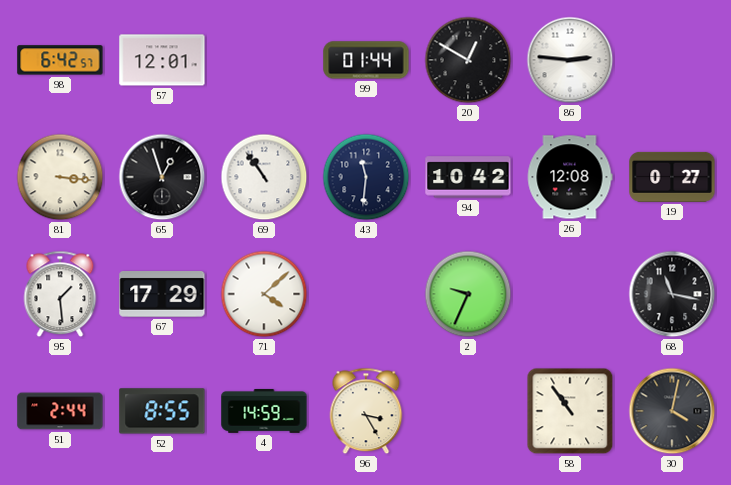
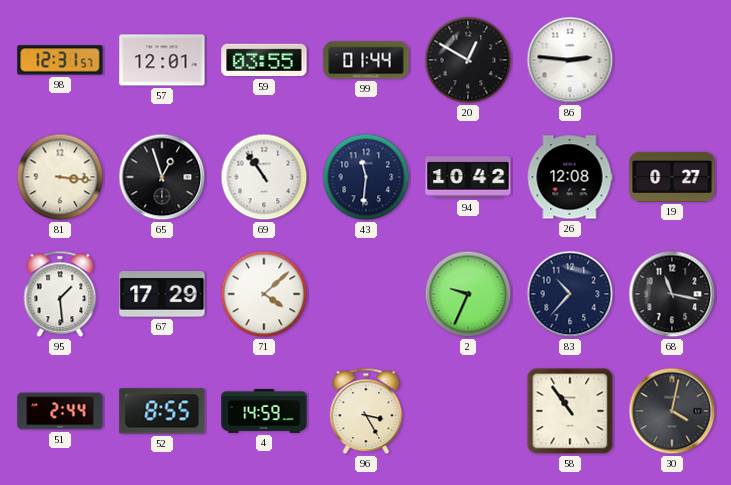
98: 6:42 -> 12:31 (60, 60)
59: none -> 03:55 (264, 60)
83: none -> 10:37 (570, 294)
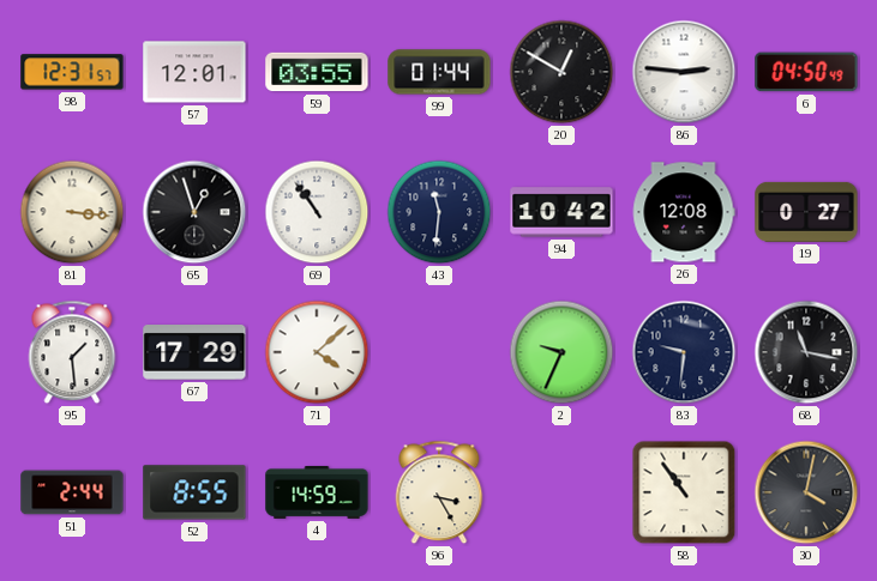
6: none -> 04:50 (806, 72)
83: 10:37 -> 9:31 (684, 352)
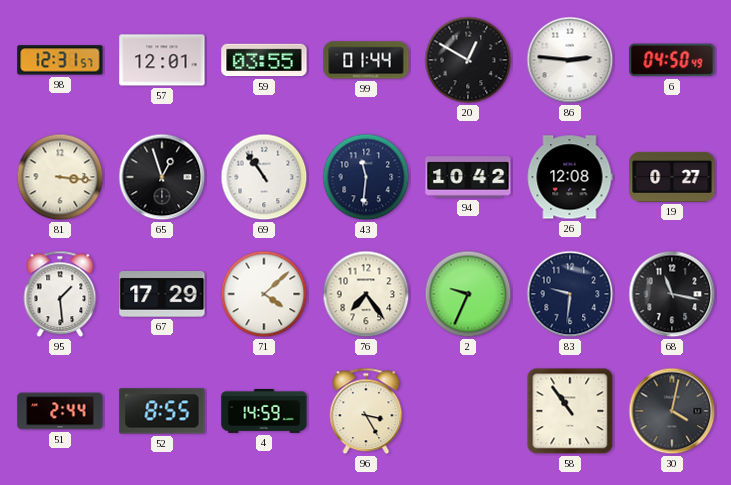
76: none -> 7:24 (366, 294)
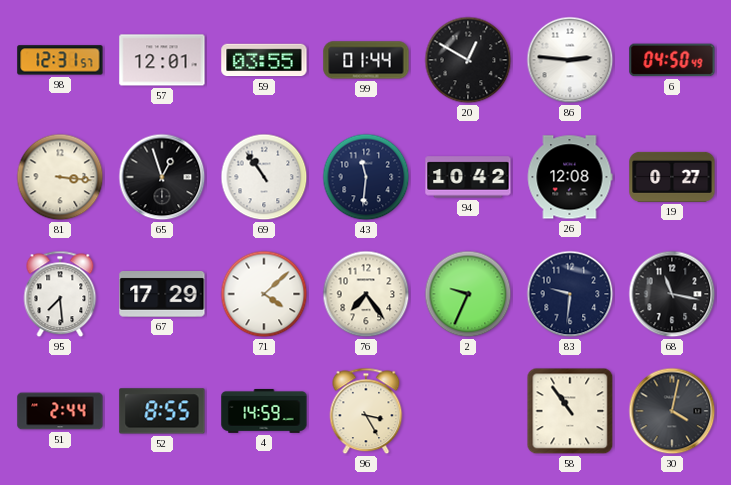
95: 1:29 -> 7:29 (60, 294)
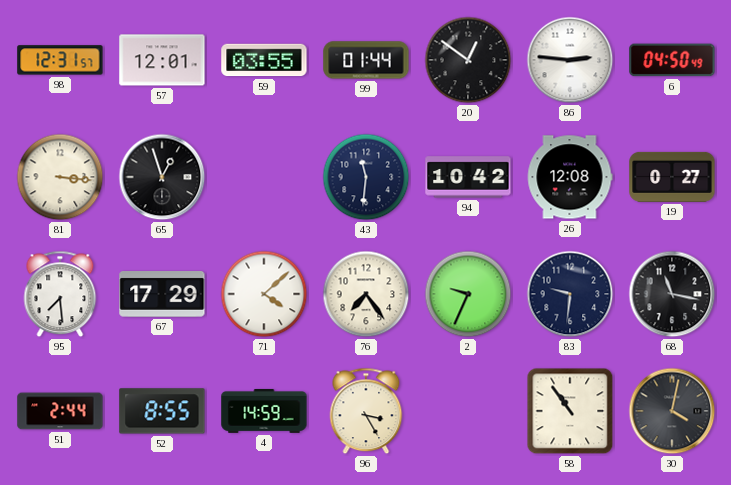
20: 12:50 -> 12:51 (468, 60)
69: 10:54 -> none (264, 177)
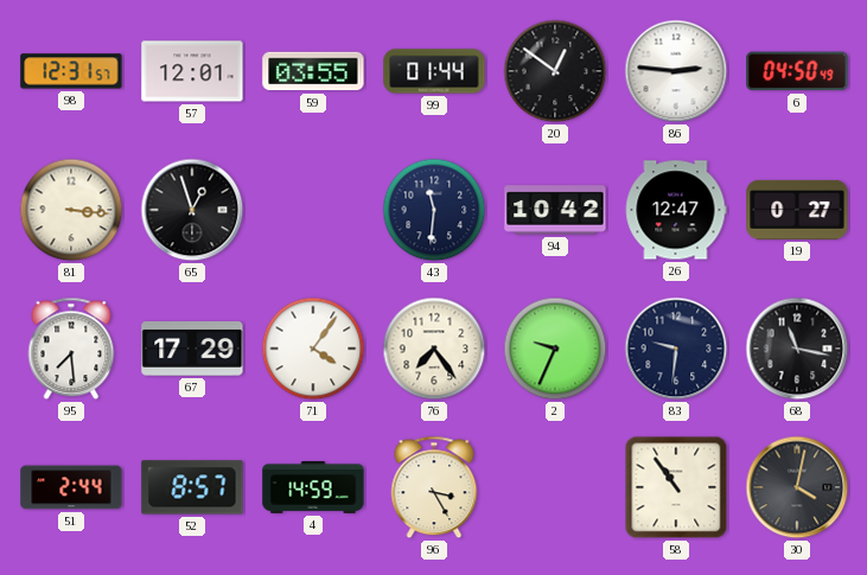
26: 12:08 -> 12:47 (676, 210)
71: 4:08 -> 4:06 (313, 349)
52: 8:55 -> 8:57 (192, 487)
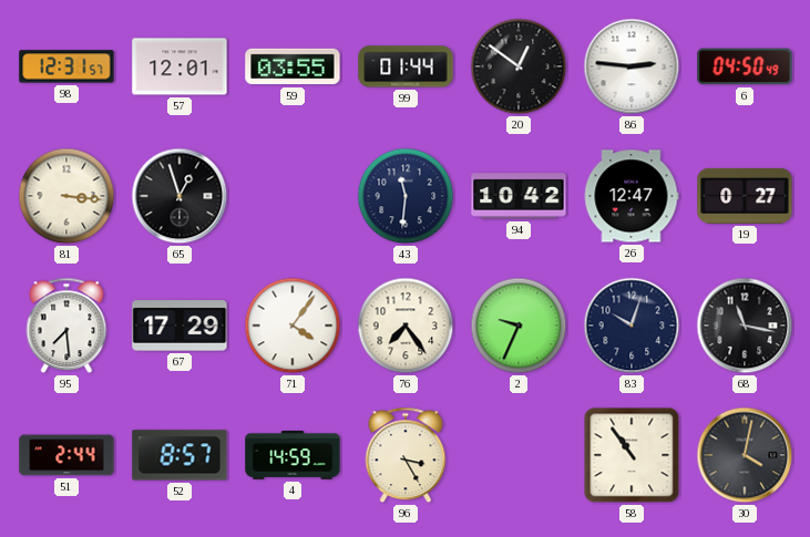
83: 9:31 -> 10:03 (632, 326)
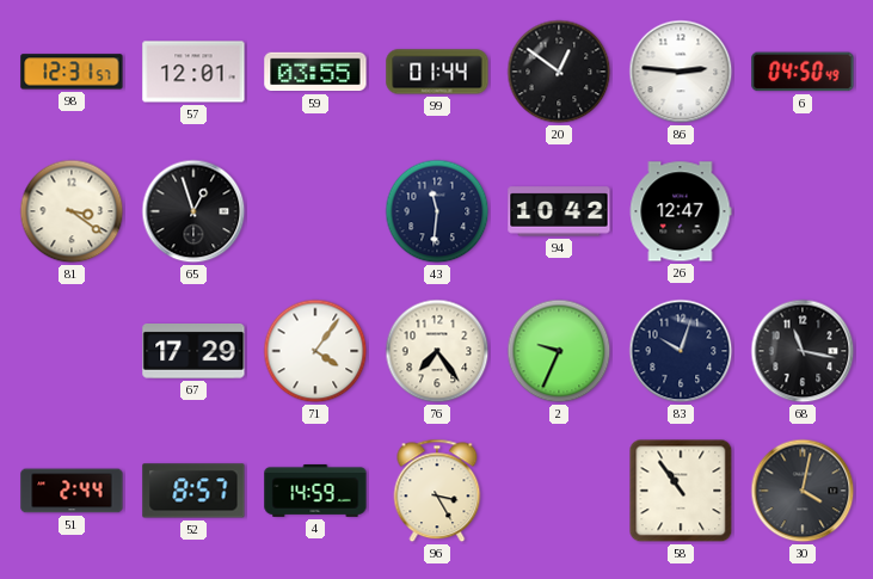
81: 3:16 -> 3:21 (72, 211)
19: 0:27 -> none (745, 196)
95: 7:29 -> none (66, 326)
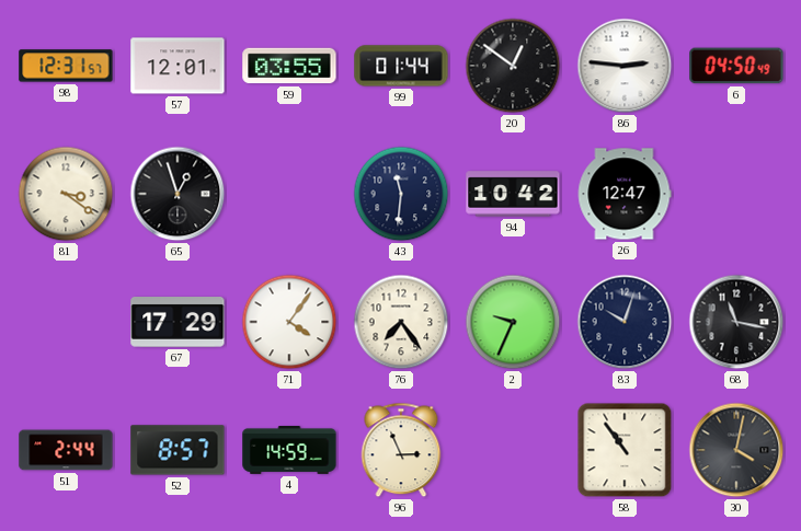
96: 3:25 -> 2:56 (401, 450)
